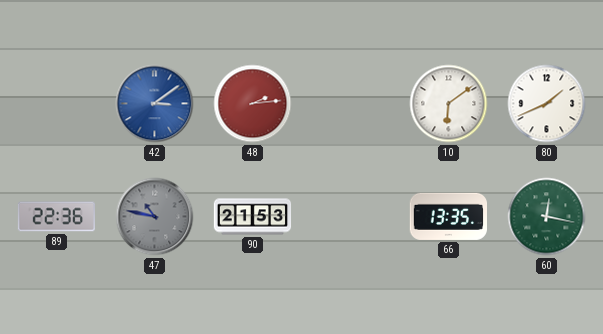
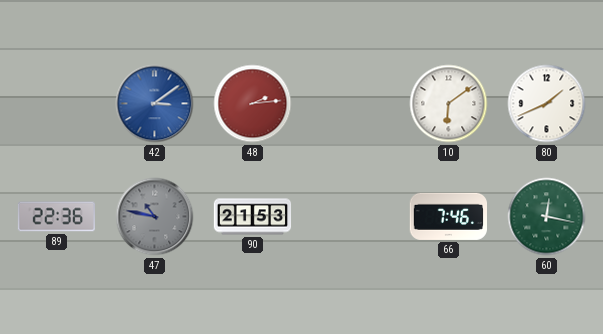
66: 13:35 -> 7:46 (448, 216)
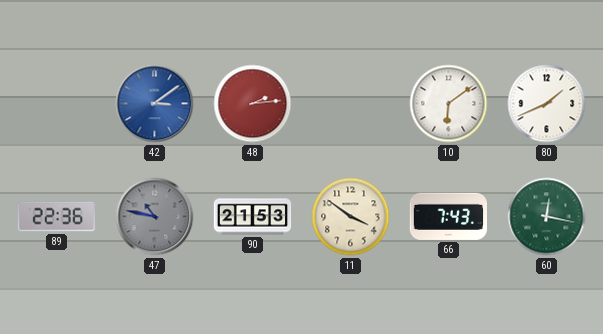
11: none -> 3:51 (351, 217)
66: 7:46 -> 7:43 (448, 216)
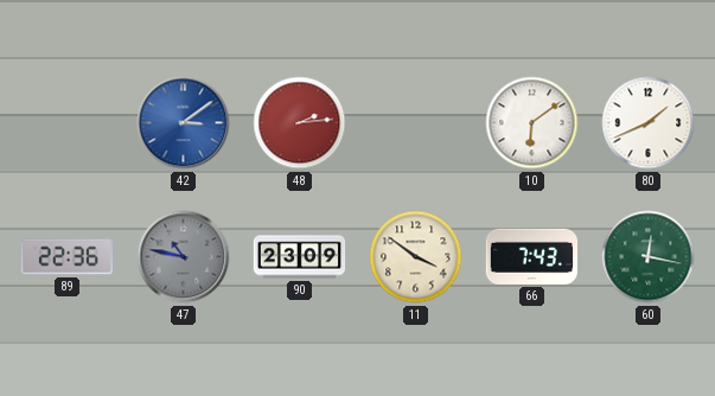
90: 21:53 -> 23:09 (300, 257)
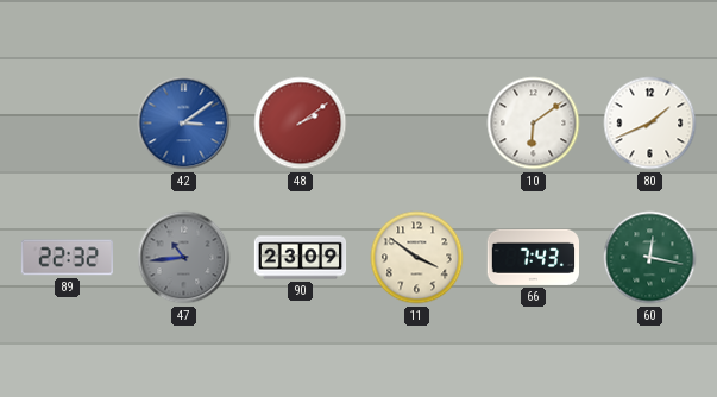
48: 2:14 -> 2:09 (301, 124)
89: 22:36 -> 22:32 (67, 258)
47: 10:47 -> 10:44 (184, 258)
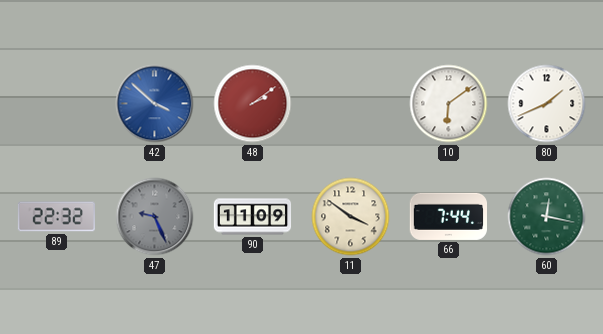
42: 3:09 -> 3:52 (155, 104)
47: 10:44 -> 9:26 (155, 217)
90: 23:09 -> 11:09 (253, 217)
66: 7:43 -> 7:44 (448, 216)
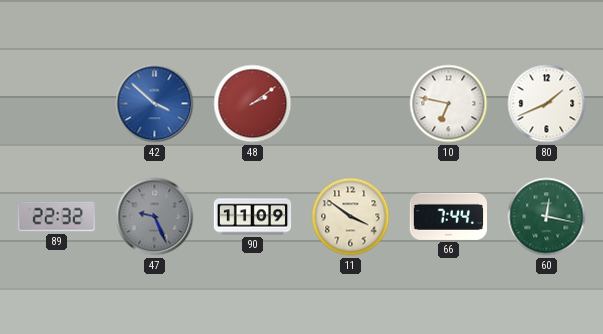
10: 6:09 -> 6:47 (449, 104)
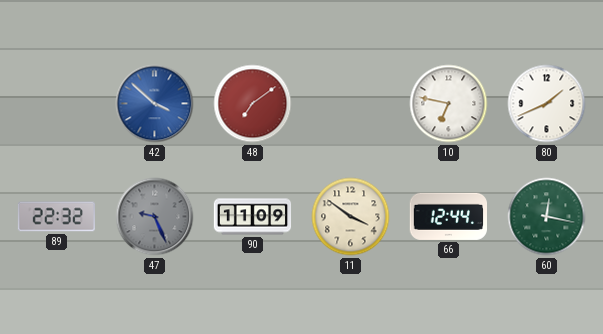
48: 2:09 -> 7:09 (253, 104)
66: 7:44 -> 12:44 (448, 216)
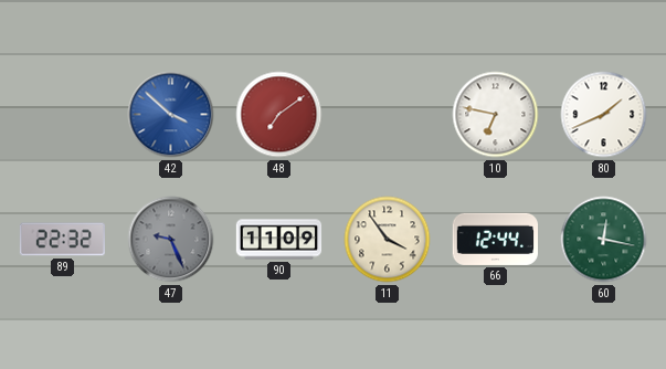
11: 3:51 -> 3:54 (388, 240)
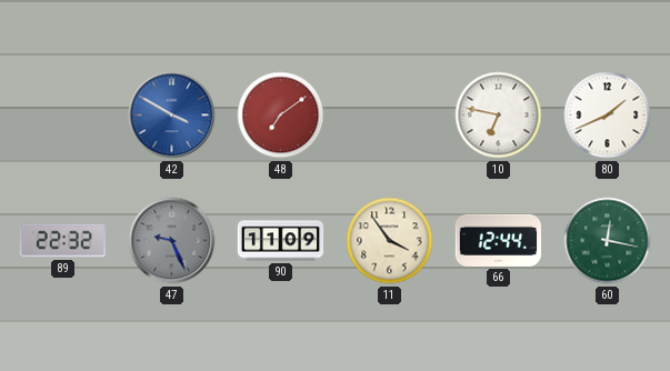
42: 3:52 -> 3:50 (172, 116)
